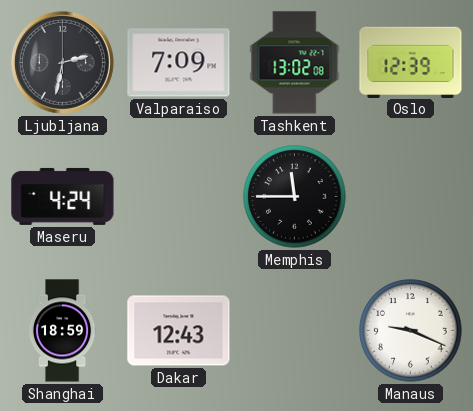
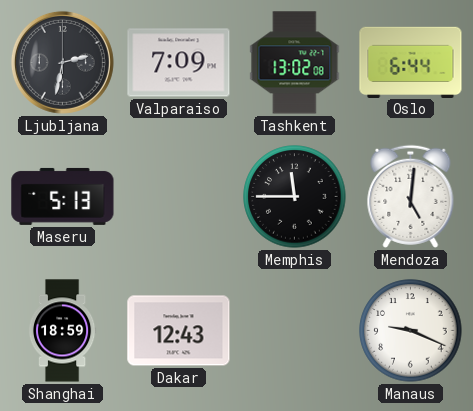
Oslo: 12:39 -> 6:44 (411, 62)
Maseru: 4:24 -> 5:13 (63, 196)
Mendoza: none -> 5:01 (411, 196)
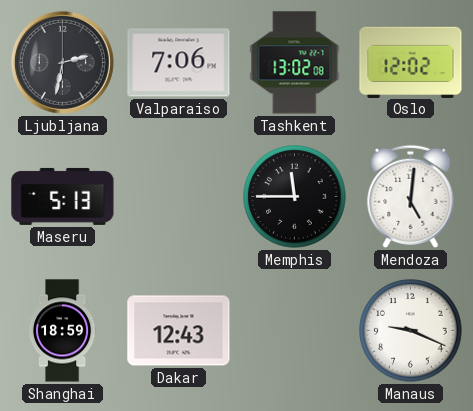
Valparaiso: 7:09 -> 7:06 (179, 63)
Oslo: 6:44 -> 12:02 (411, 62)
